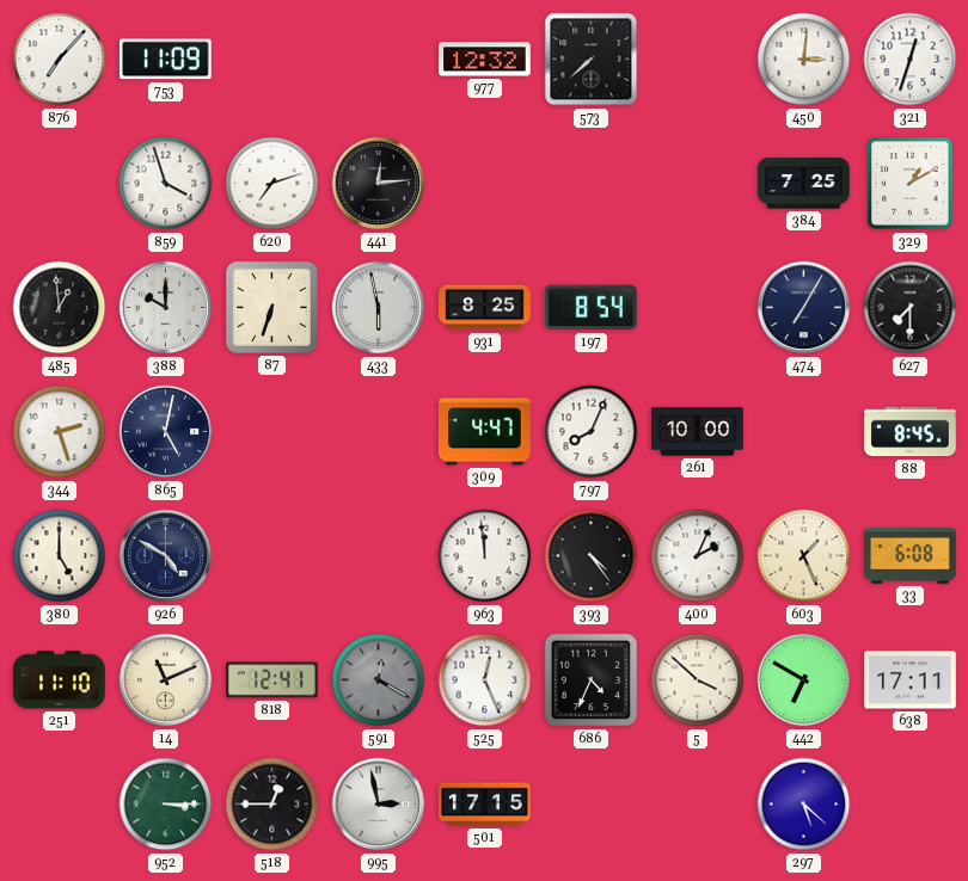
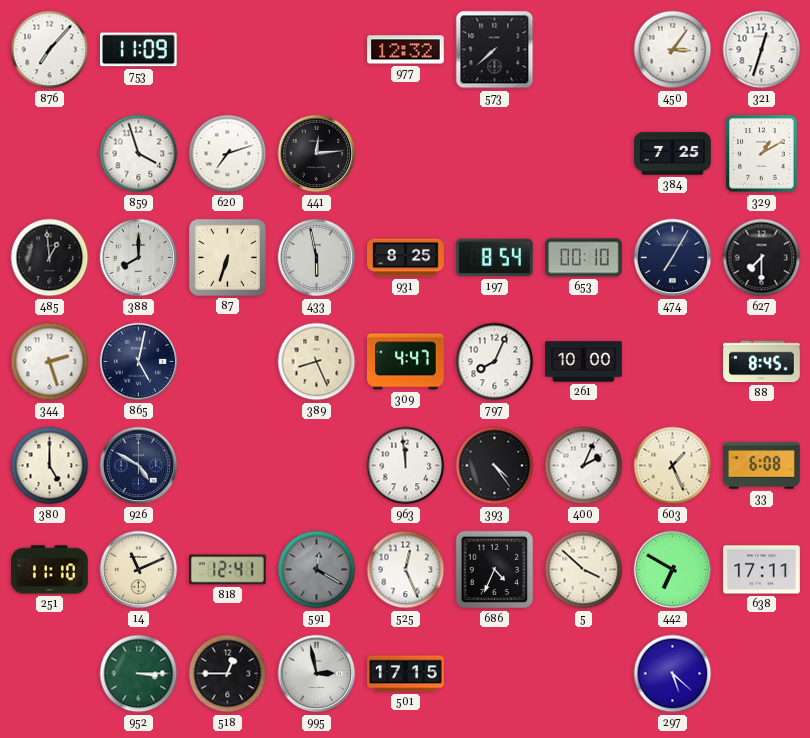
450: 3:01 -> 3:06 (673, 50)
388: 10:00 -> 8:00 (139, 258)
653: none -> 00:10 (584, 258)
389: none -> 8:26 (317, 362)
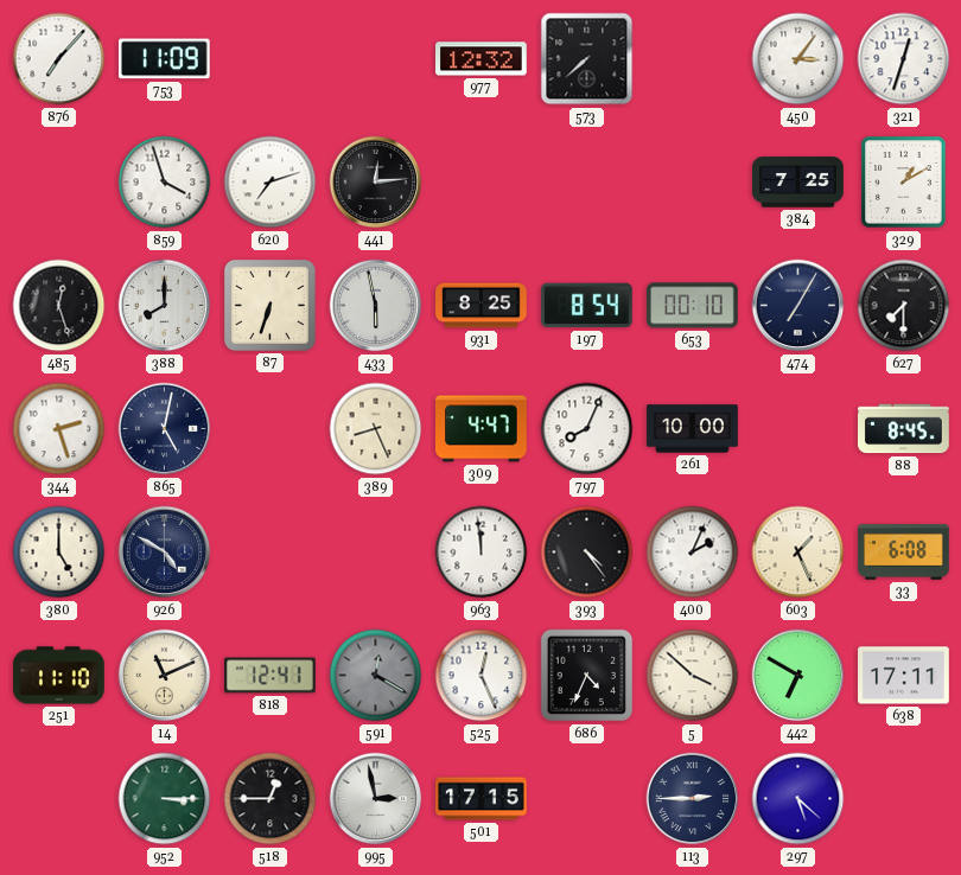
485: 12:59 -> 12:27 (59, 306)
113: none -> 2:45 (693, 799)
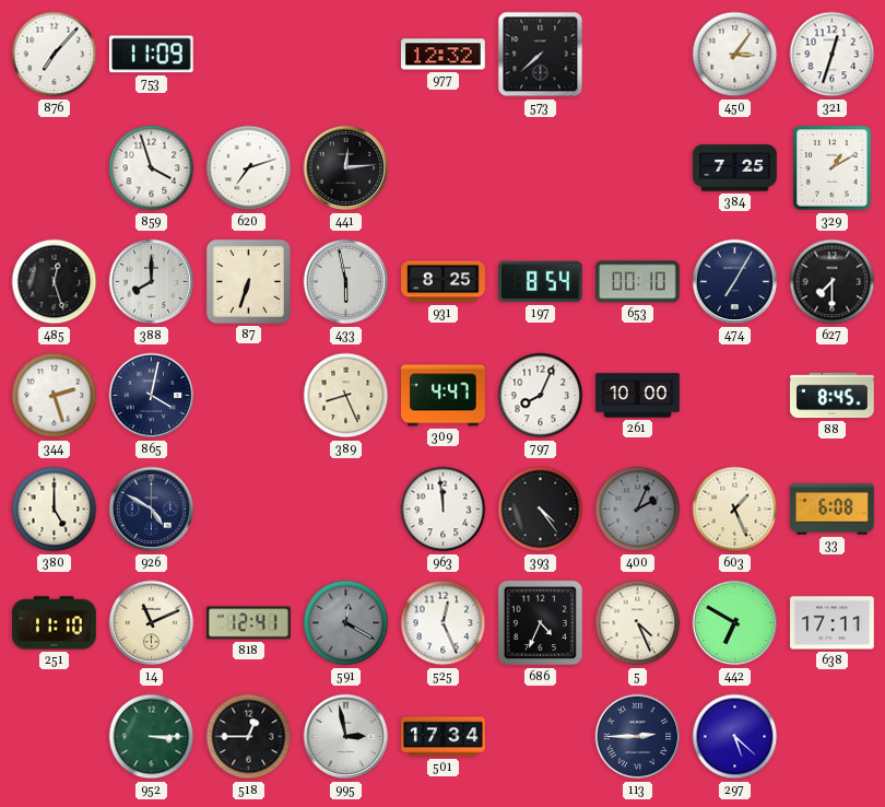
865: 5:02 -> 4:02 (152, 396)
400 dial: white -> grey (638, 510)
5: 3:52 -> 4:26 (638, 623)
501: 17:15 -> 17:34 (444, 737)
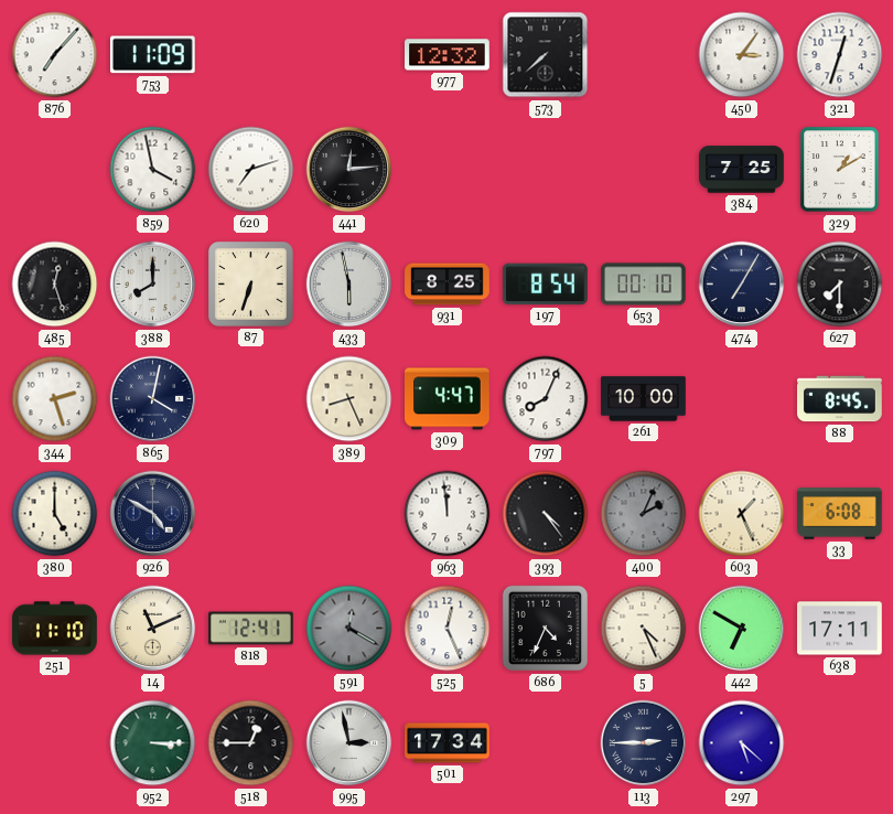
859: 3:57 -> 3:58 (153, 170)
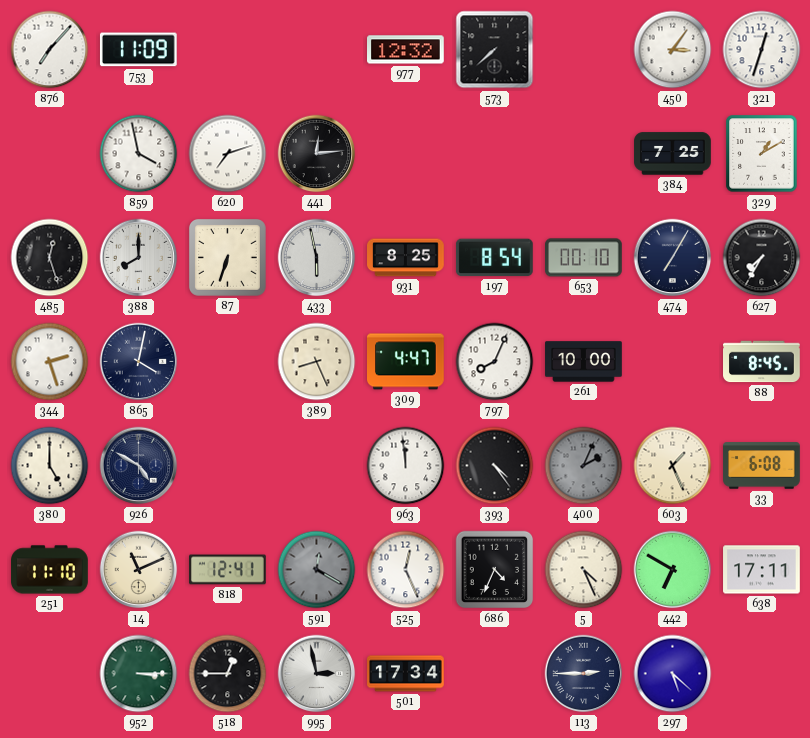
627: 7:30 -> 7:35 (762, 258)
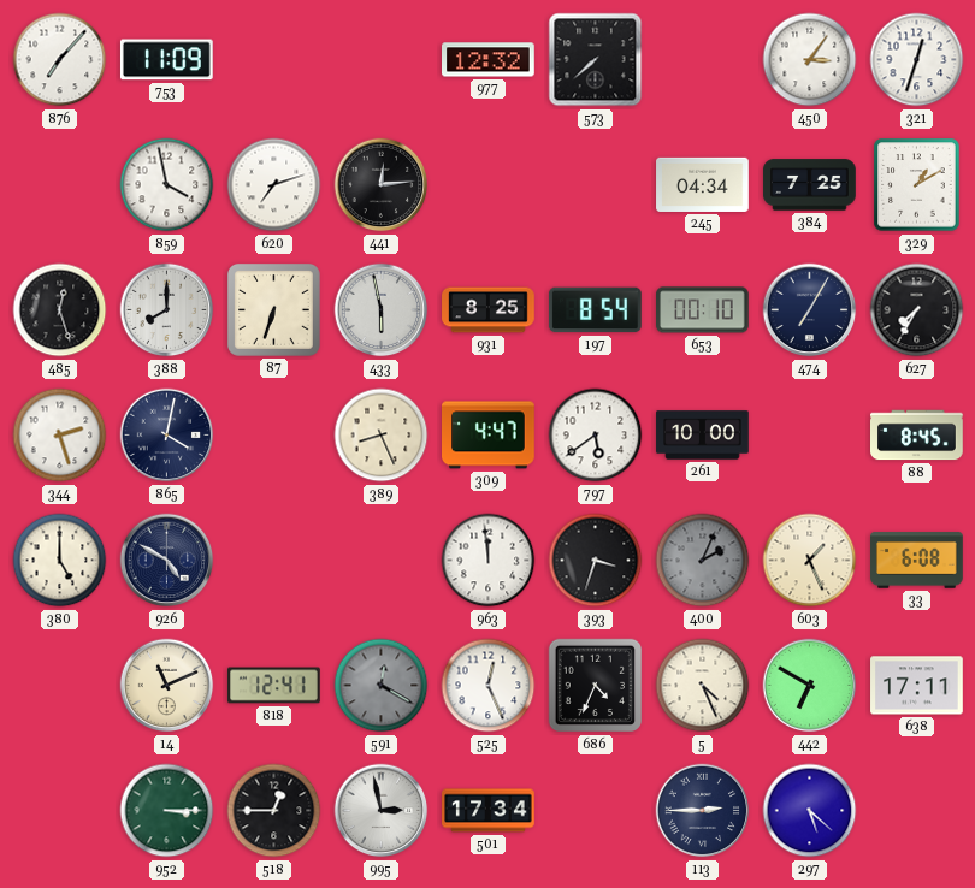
245: none -> 04:34 (703, 184)
797: 8:04 -> 5:39 (596, 436)
393: 4:24 -> 3:33 (596, 561)
251: 11:10 -> none (50, 570)
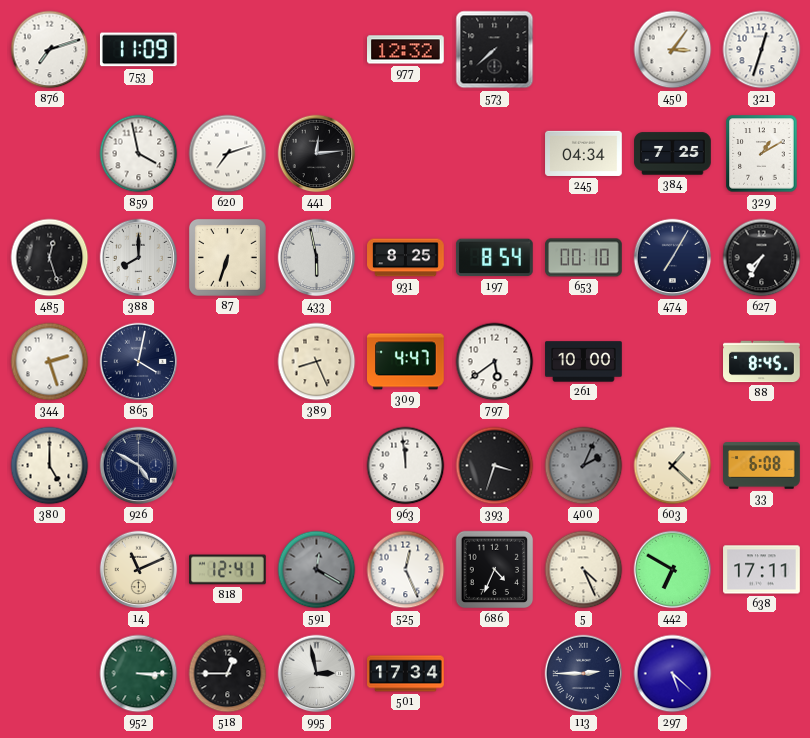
876: 7:07 -> 7:12 (50, 50)
603: 1:26 -> 1:22 (673, 466)
